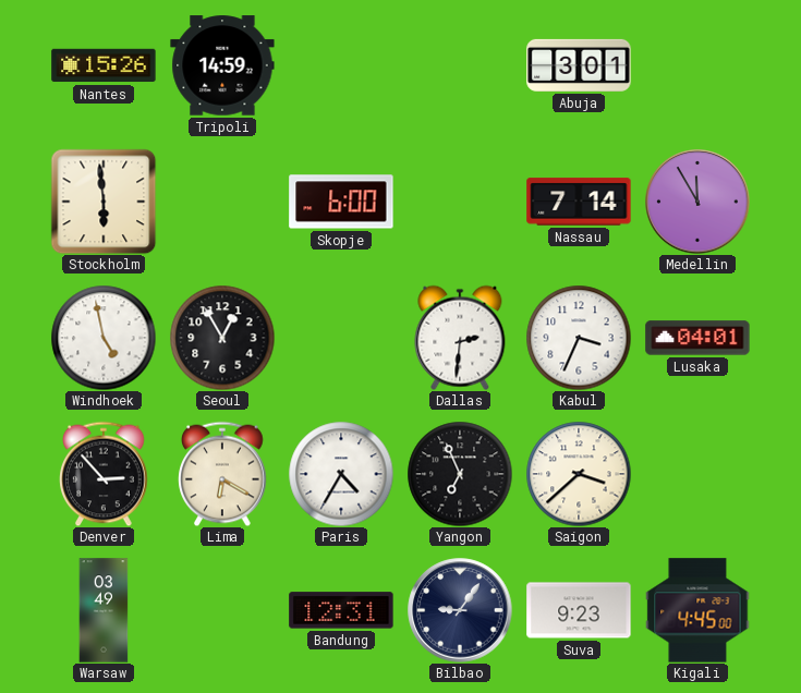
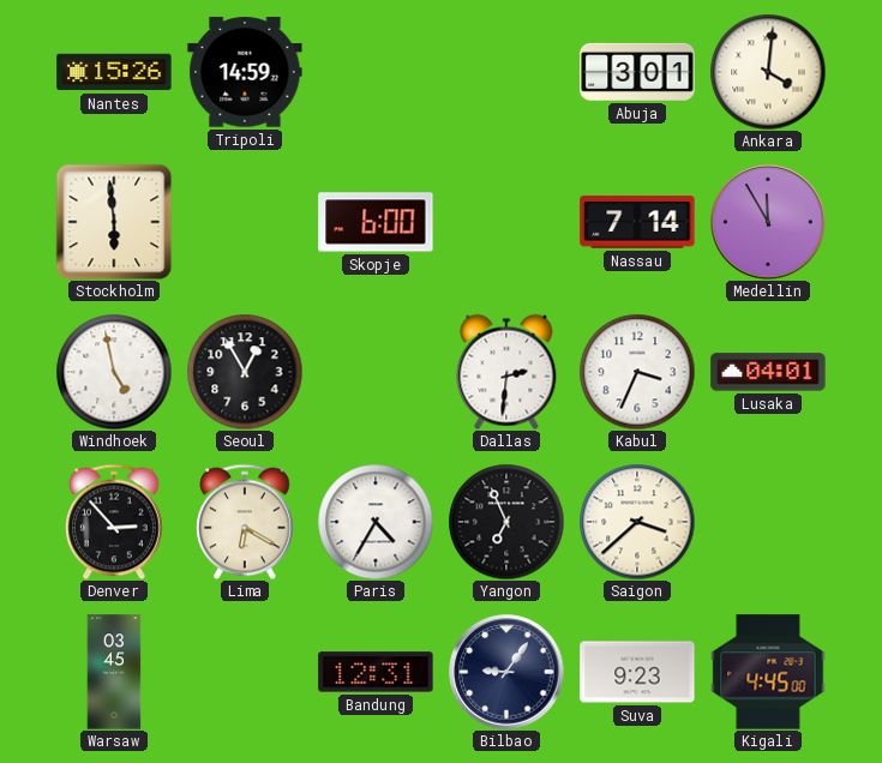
Ankara: none -> 4:01 (768, 72)
Warsaw: 03:49 -> 03:45 (114, 672)
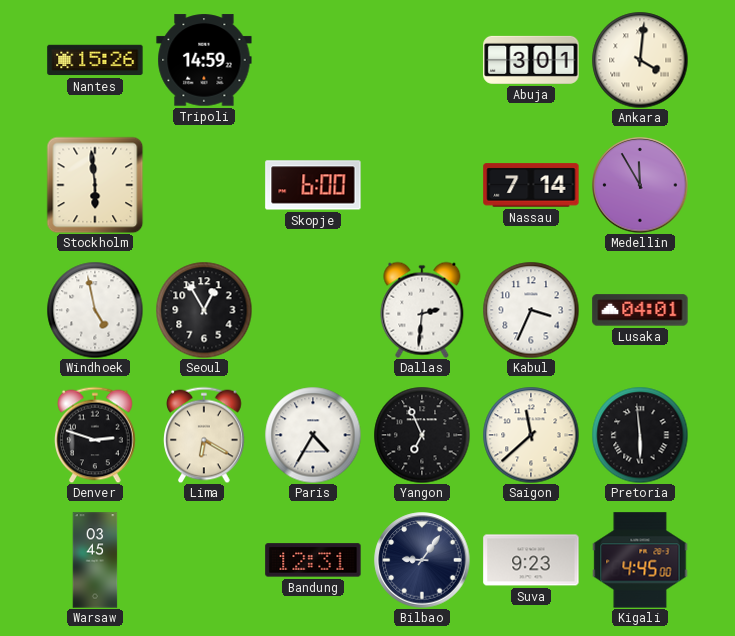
Denver: 2:53 -> 2:48 (95, 435)
Saigon: 3:38 -> 11:38 (531, 435)
Pretoria: none -> 5:59 (640, 435)
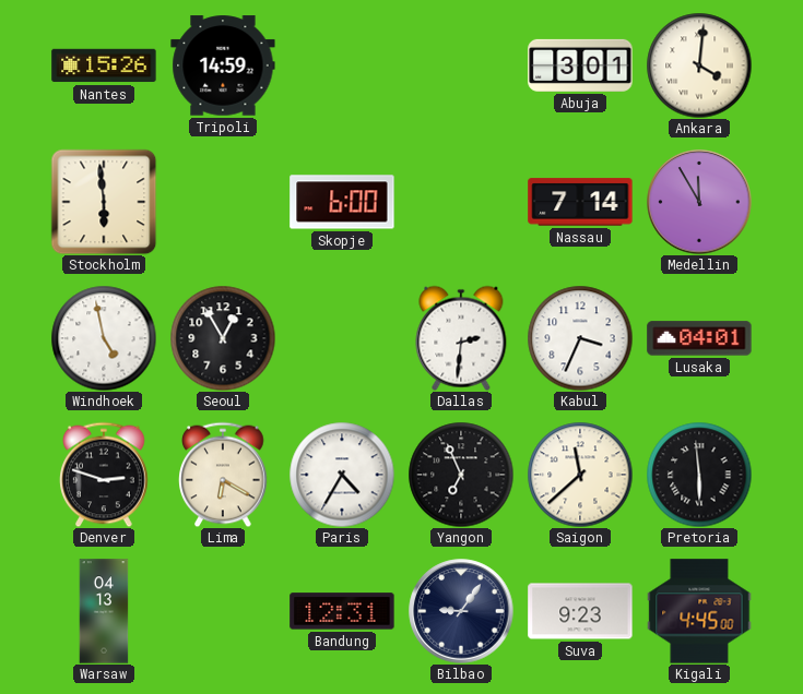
Warsaw: 03:45 -> 04:13 (104, 611)
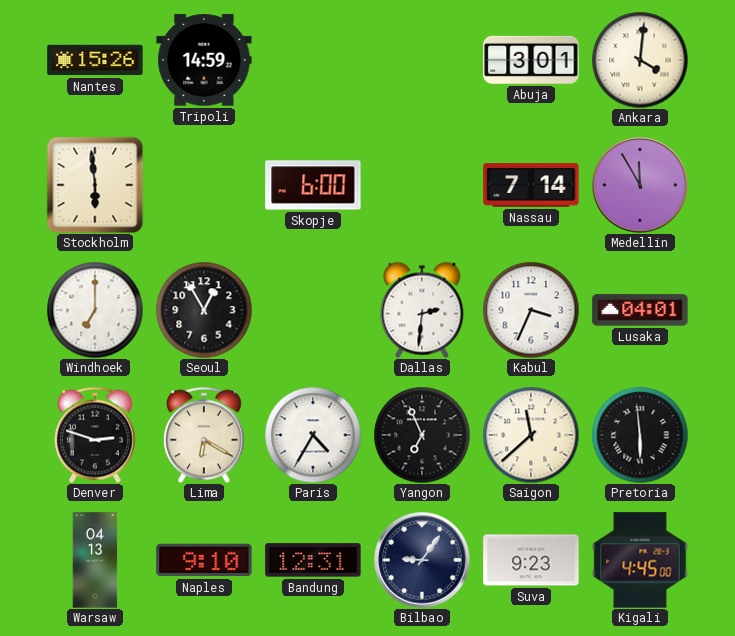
Windhoek: 4:58 -> 7:00 (95, 310)
Naples: none -> 9:10 (204, 560)
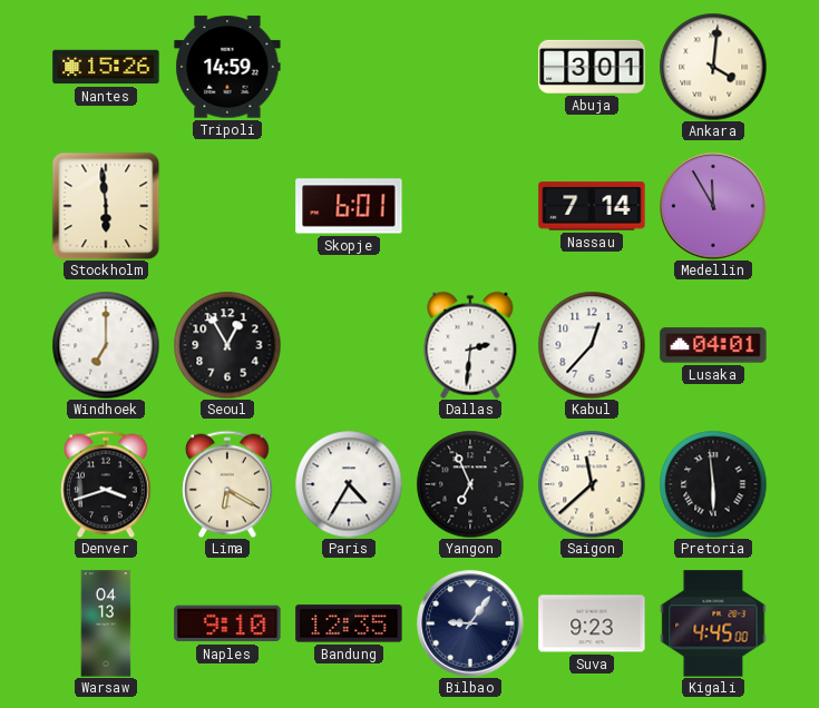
Skopje: 6:00 -> 6:01 (349, 206)
Kabul: 3:34 -> 12:37 (592, 345)
Denver: 2:48 -> 3:42 (106, 484)
Bandung: 12:31 -> 12:35 (349, 623)
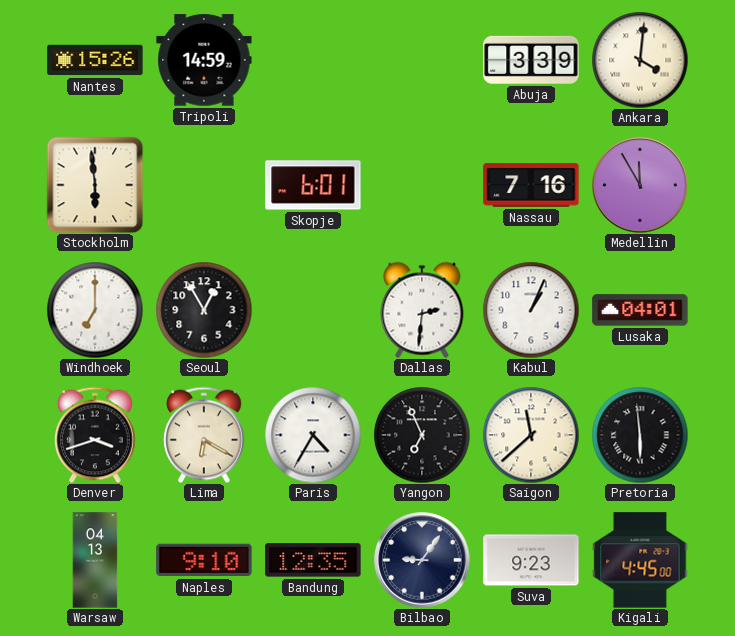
Abuja: 3:01 -> 3:39 (531, 60)
Nassau: 7:14 -> 7:16 (531, 185)
Kabul: 12:37 -> 1:04 (531, 310)
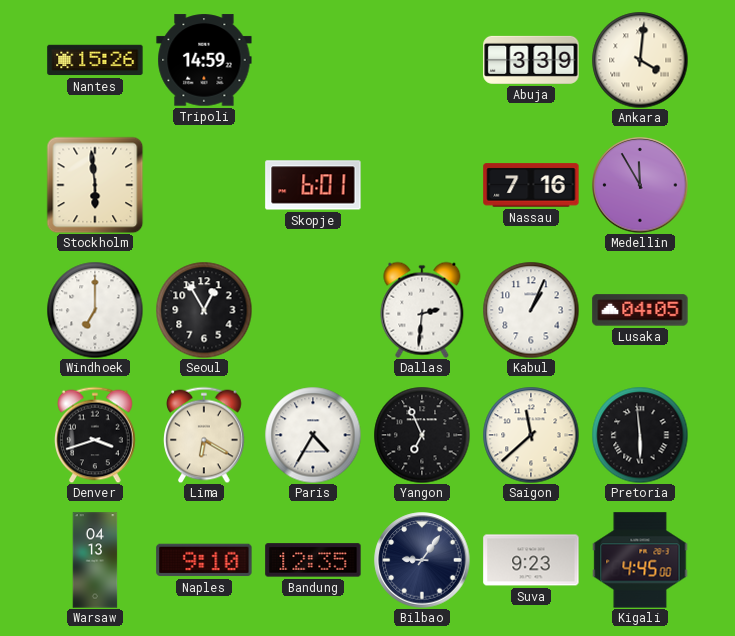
Lusaka: 04:01 -> 04:05 (640, 310)
